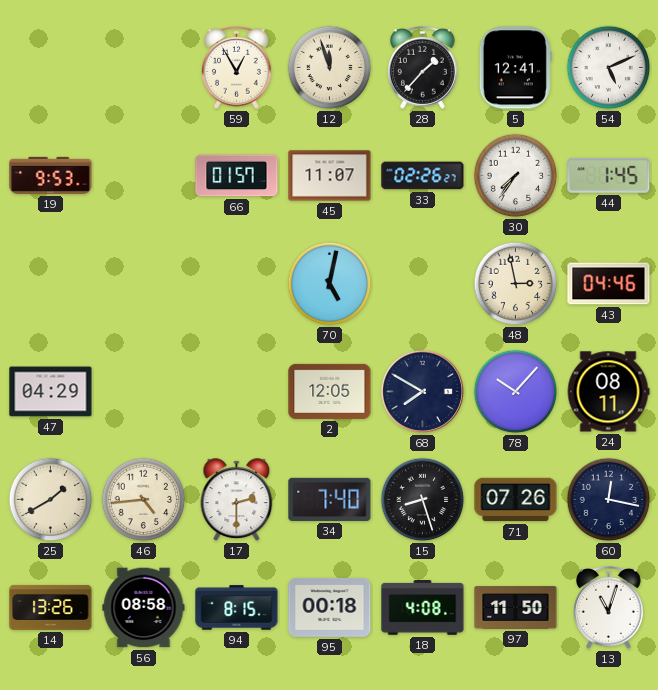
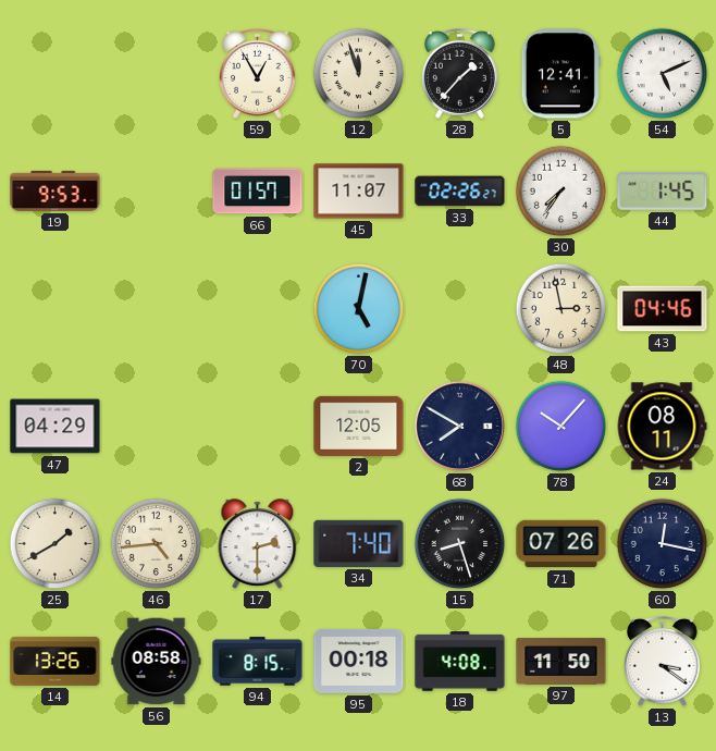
13: 11:03 -> 3:21 (663, 661)
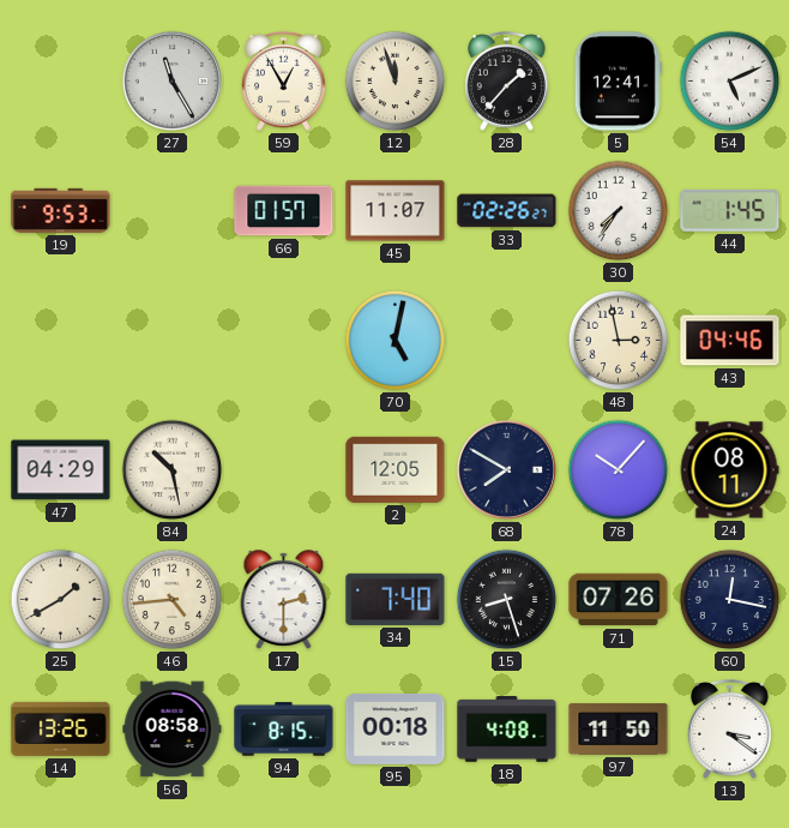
27: none -> 11:25 (171, 80)
84: none -> 10:28 (173, 470)
